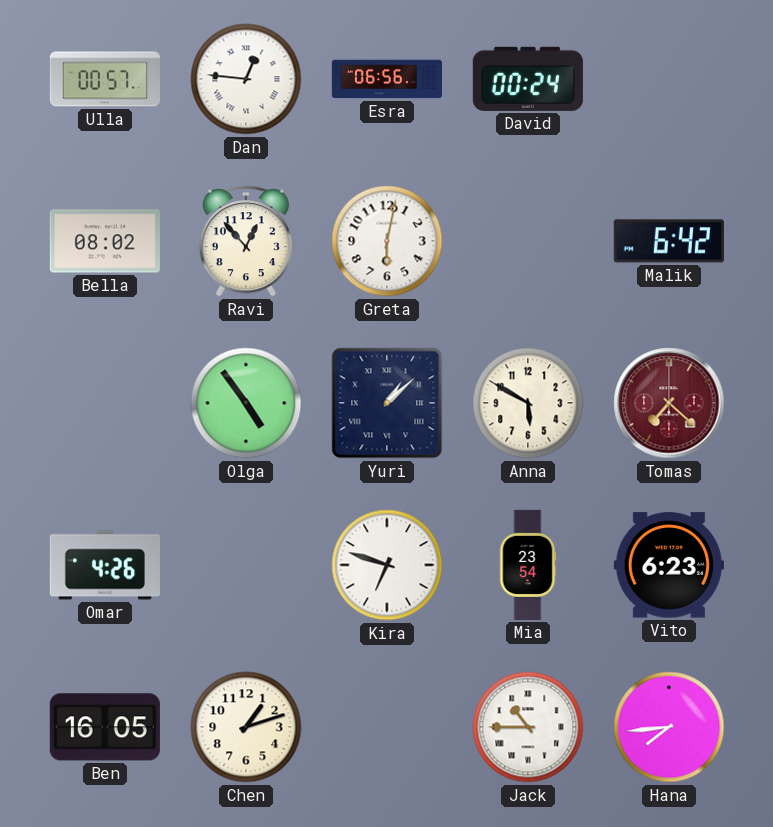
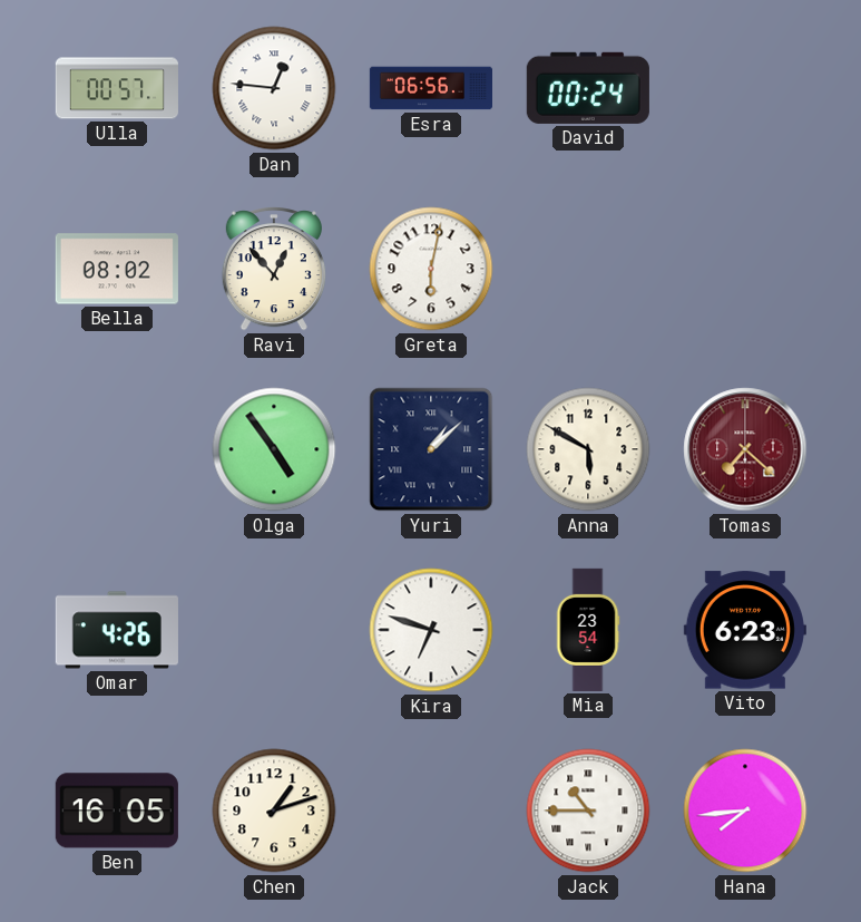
Malik: 6:42 -> none (669, 241)
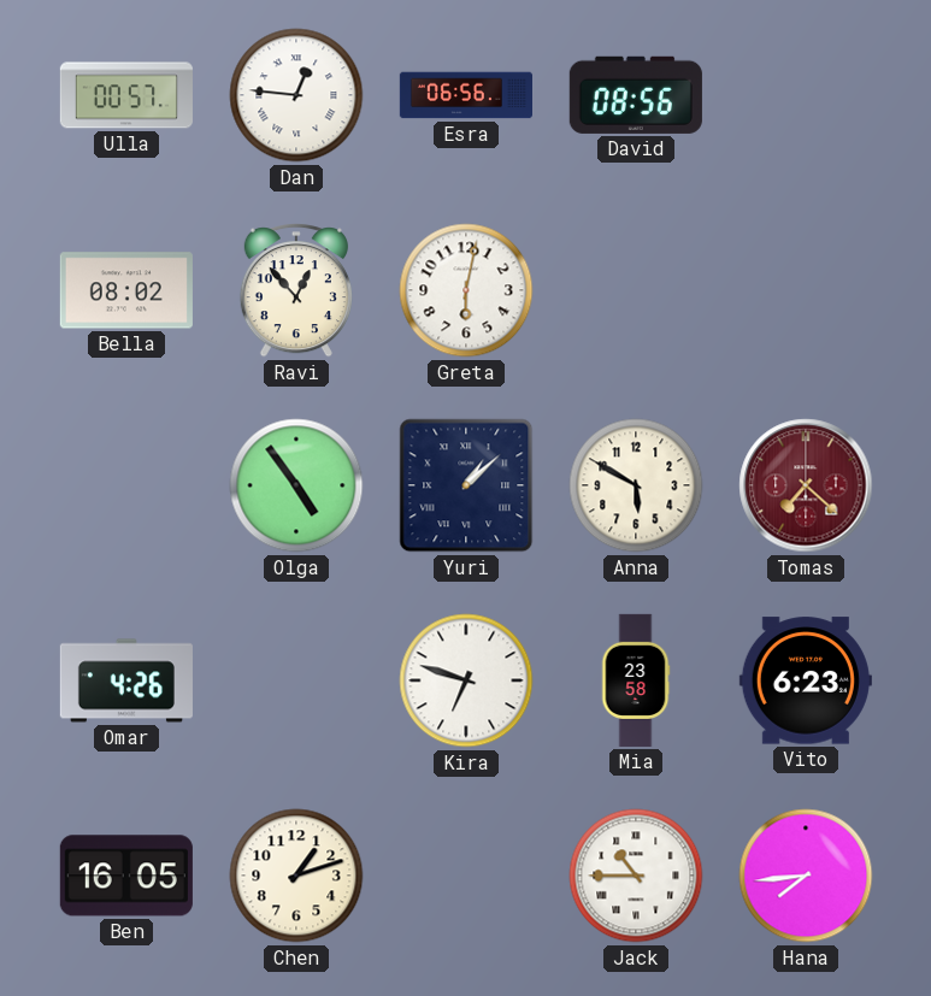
David: 00:24 -> 08:56 (636, 95)
Mia: 23:54 -> 23:58 (636, 680)
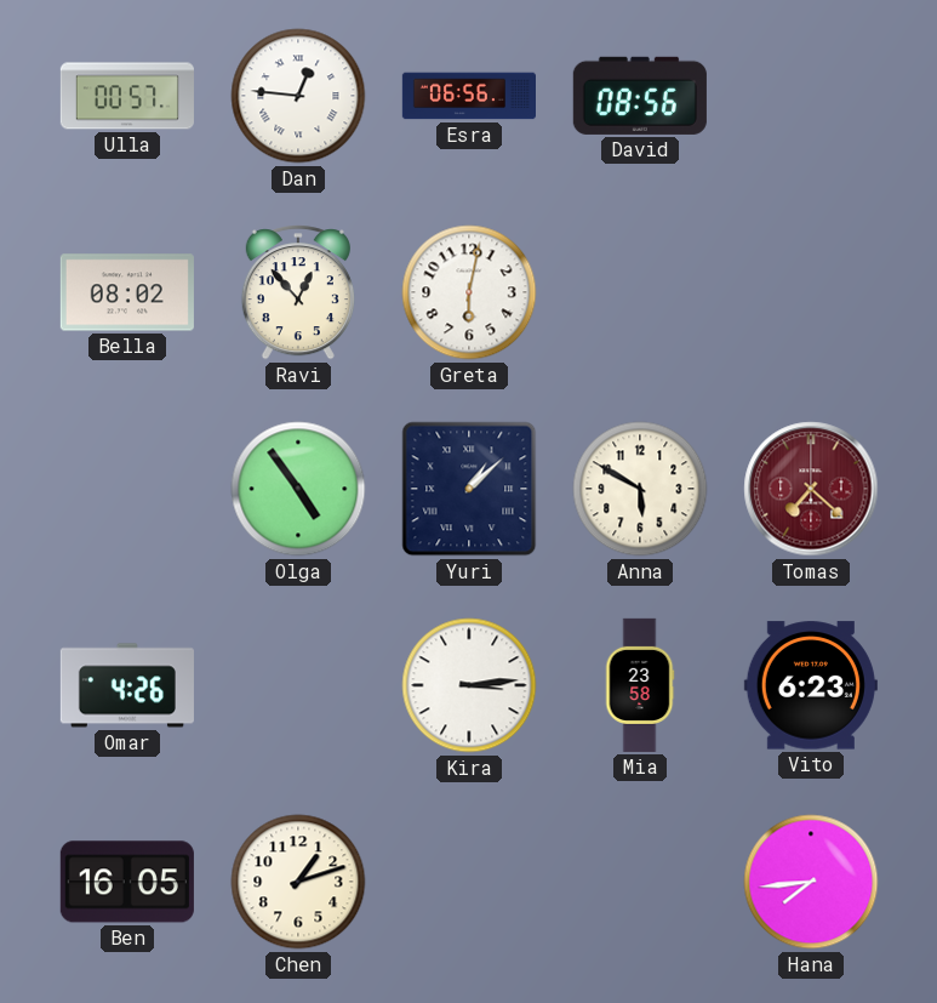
Kira: 6:48 -> 3:14 (469, 685)
Jack: 10:45 -> none (636, 876)
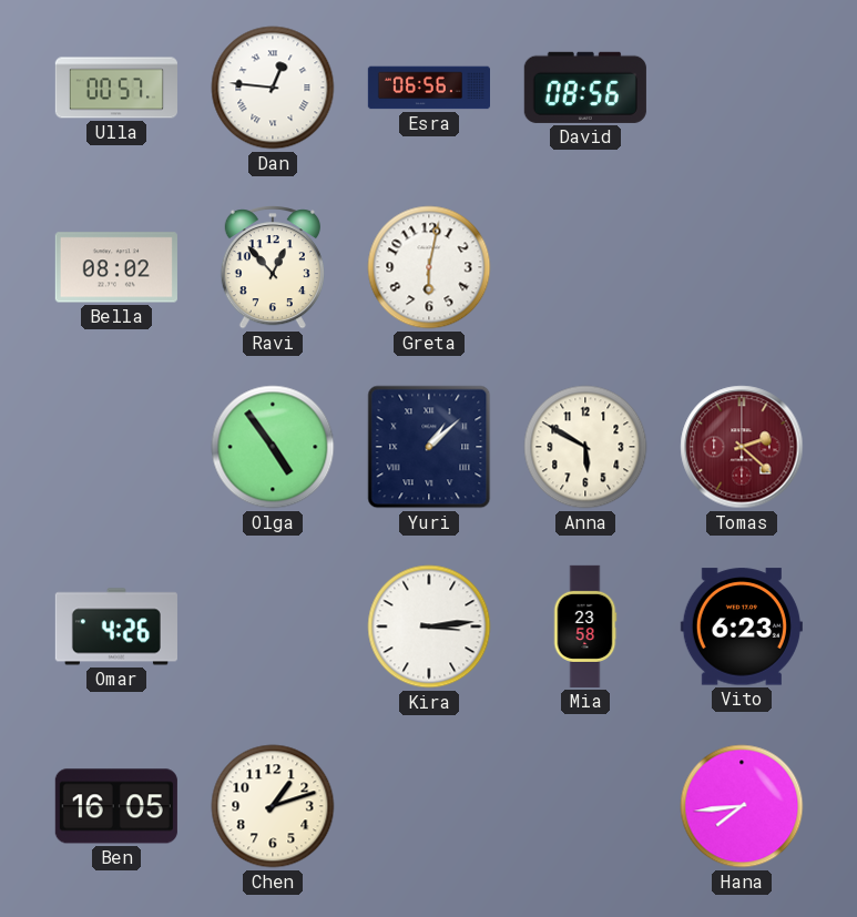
Tomas: 7:22 -> 2:22 (742, 447)
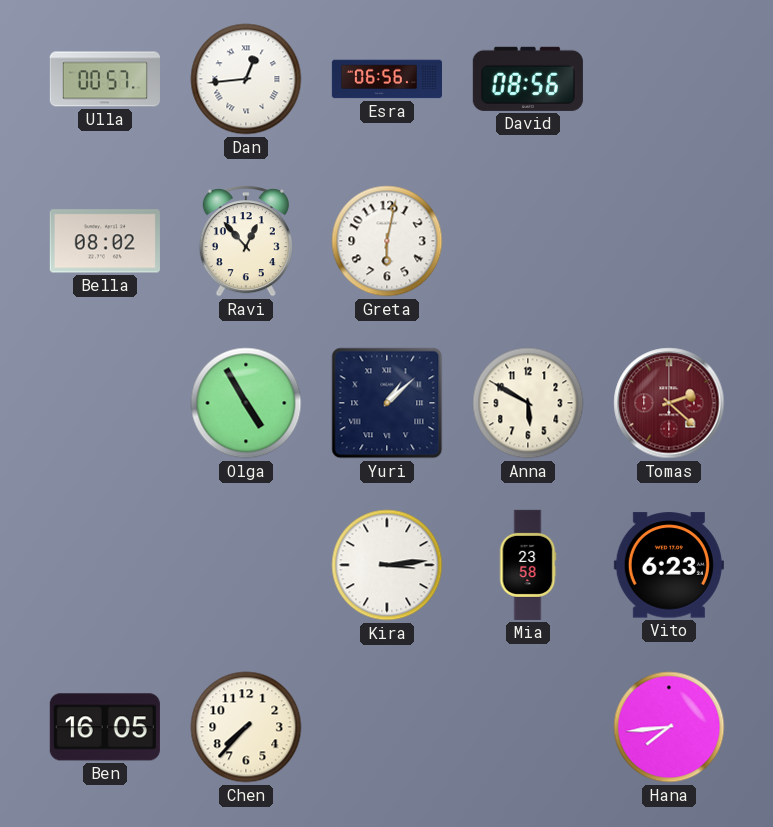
Dan: 12:46 -> 12:44 (246, 79)
Olga: 4:54 -> 4:55 (246, 403)
Omar: 4:26 -> none (116, 626)
Chen: 1:12 -> 7:37 (246, 727)
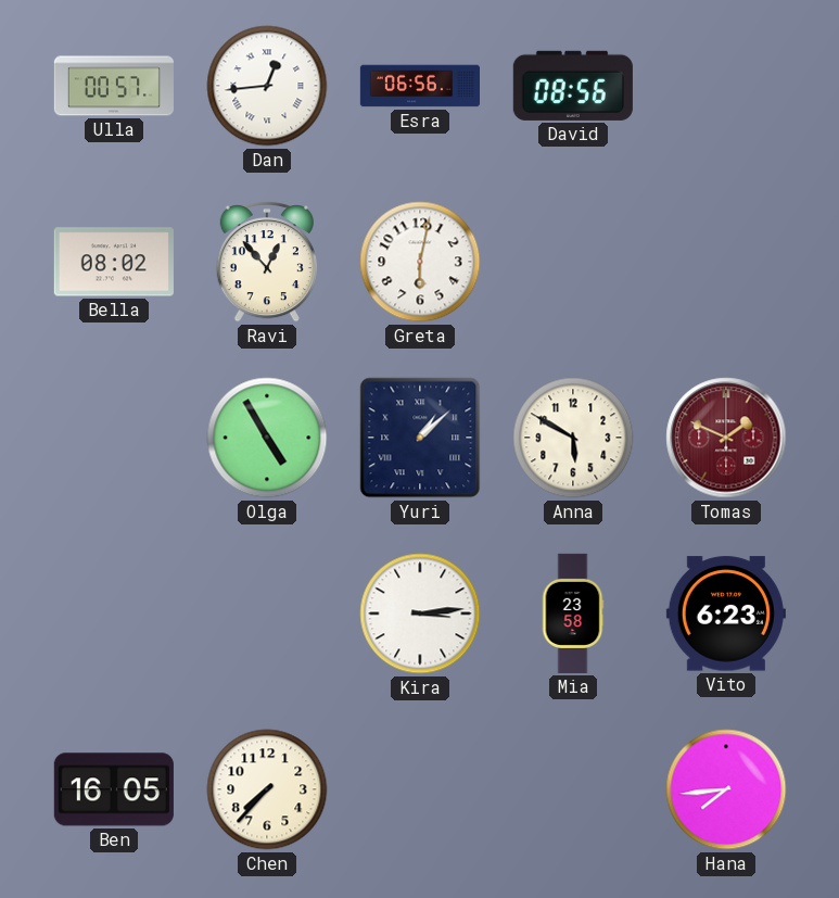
Tomas: 2:22 -> 1:49 (726, 438)
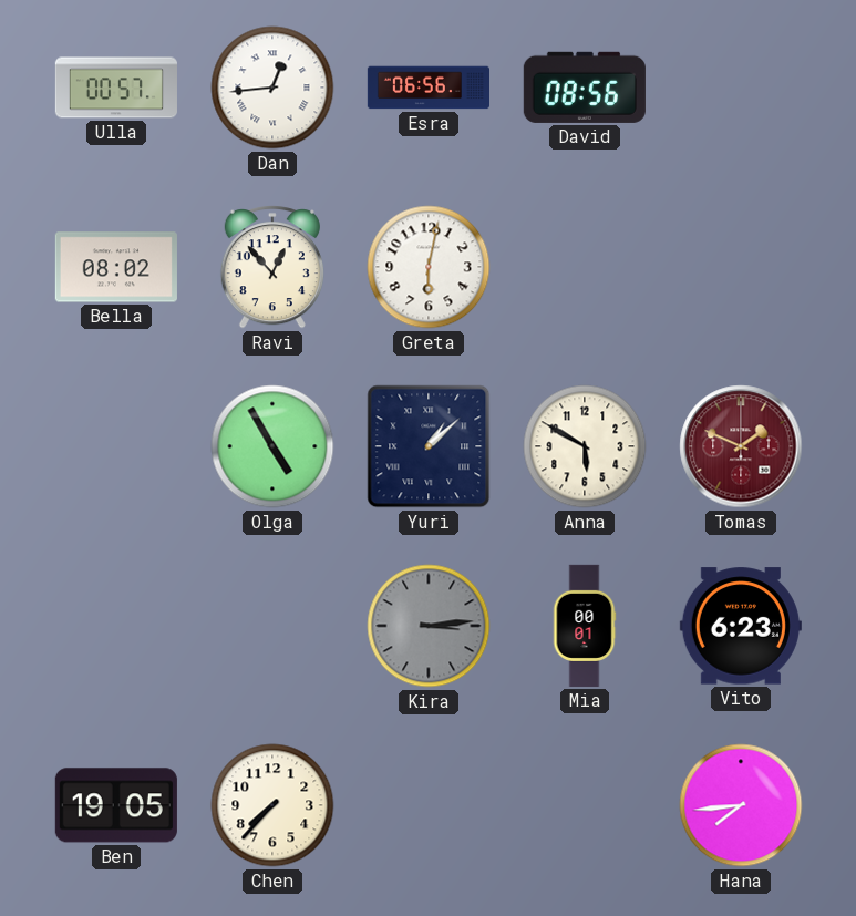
Kira dial: white -> grey (429, 626)
Mia: 23:58 -> 00:01 (585, 626)
Ben: 16:05 -> 19:05 (116, 805)
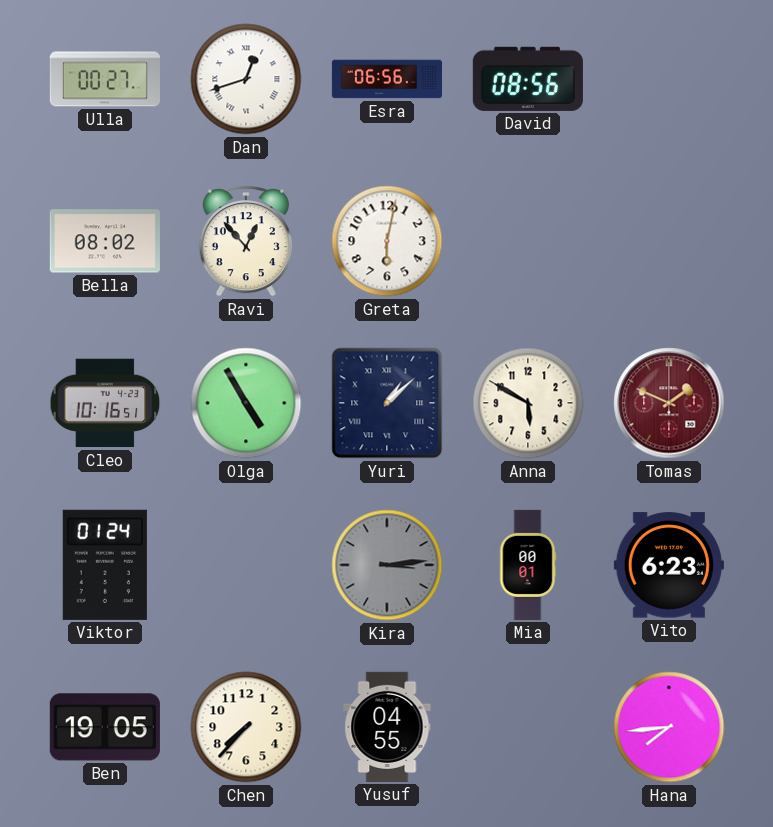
Ulla: 00:57 -> 00:27 (105, 79)
Dan: 12:44 -> 12:42 (246, 79)
Cleo: none -> 10:16 (105, 403)
Viktor: none -> 01:24 (105, 565)
Yusuf: none -> 04:55 (387, 727)
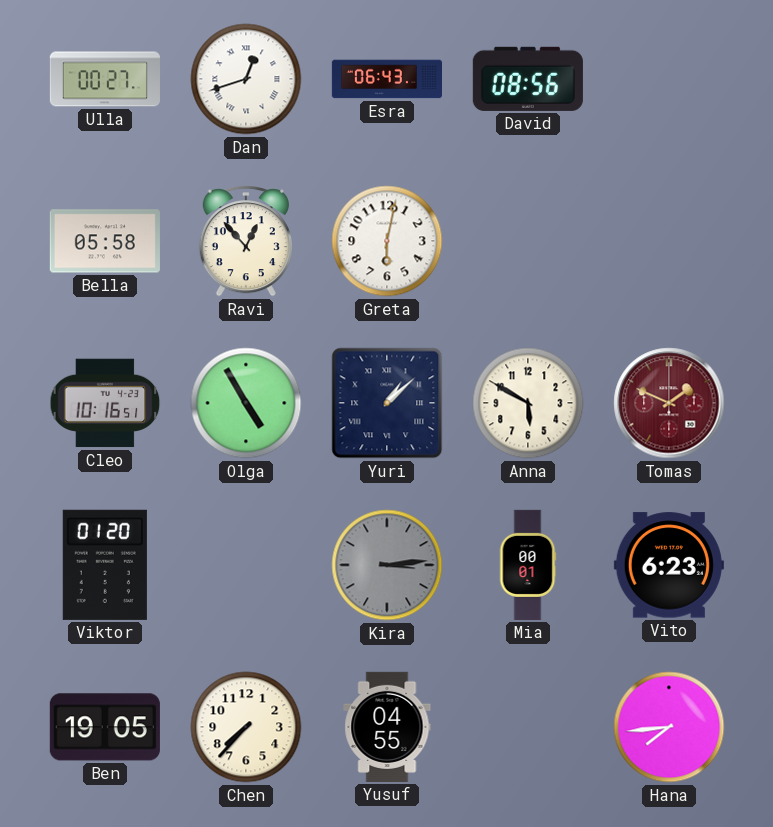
Esra: 06:56 -> 06:43 (386, 79)
Bella: 08:02 -> 05:58 (105, 241)
Viktor: 01:24 -> 01:20 (105, 565)
